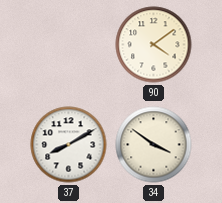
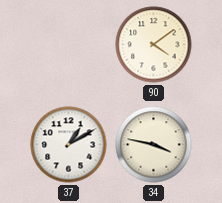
37: 8:10 -> 1:10 (69, 145)
34: 3:51 -> 3:47 (154, 145)
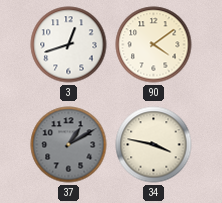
3: none -> 12:42 (69, 45)
37 dial: white -> grey (69, 145)
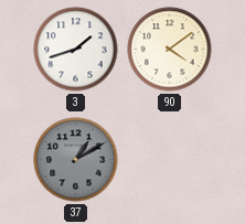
3: 12:42 -> 1:42 (76, 50)
34: 3:47 -> none (154, 145)
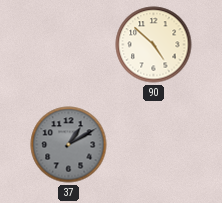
3: 1:42 -> none (76, 50)
90: 4:09 -> 4:52 (154, 45)
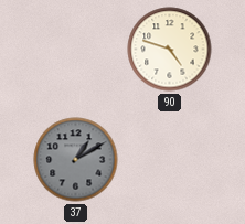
90: 4:52 -> 4:48 (170, 50)
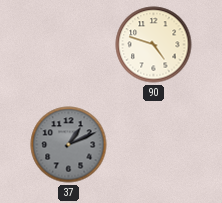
37: 1:10 -> 1:11 (69, 145)
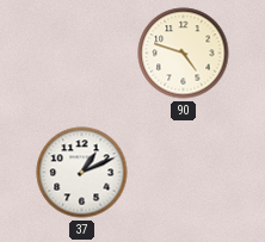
37 dial: grey -> white (82, 173)
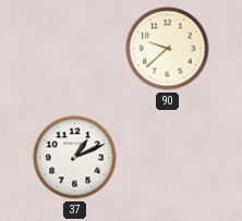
90: 4:48 -> 9:38 (168, 49)
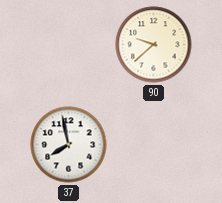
37: 1:11 -> 7:58 (69, 145)
